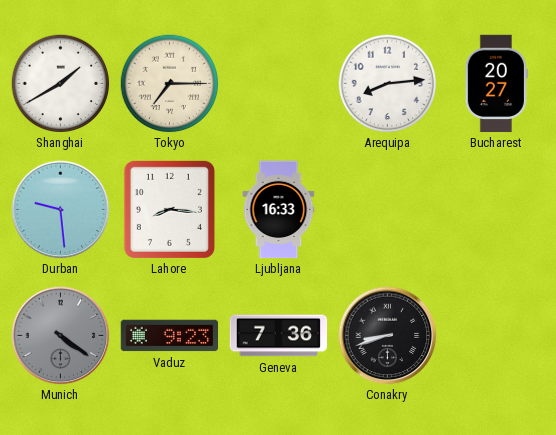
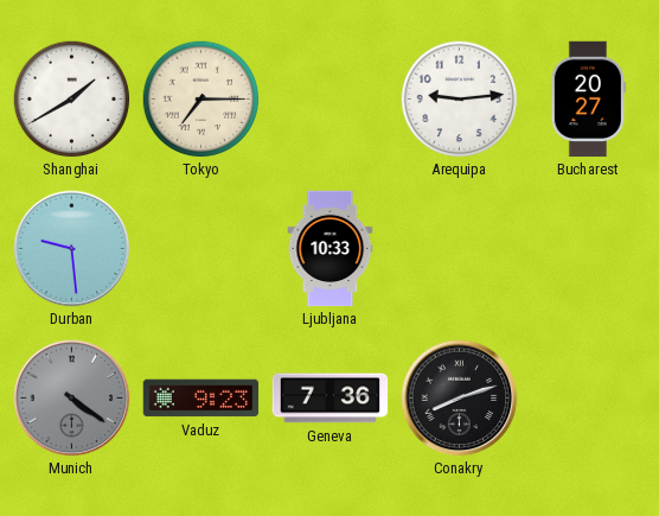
Arequipa: 8:14 -> 9:14 (460, 100)
Lahore: 8:16 -> none (169, 209)
Ljubljana: 16:33 -> 10:33 (331, 249)
Conakry: 8:42 -> 8:12 (460, 399)
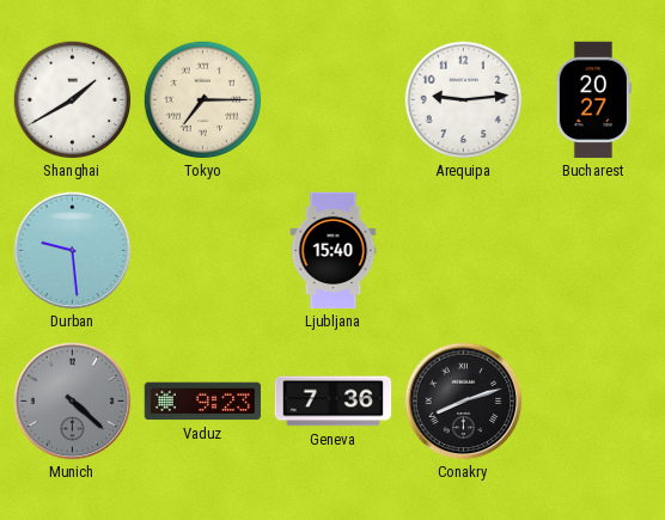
Ljubljana: 10:33 -> 15:40 (334, 251)
Munich: 4:21 -> 4:22 (73, 402)
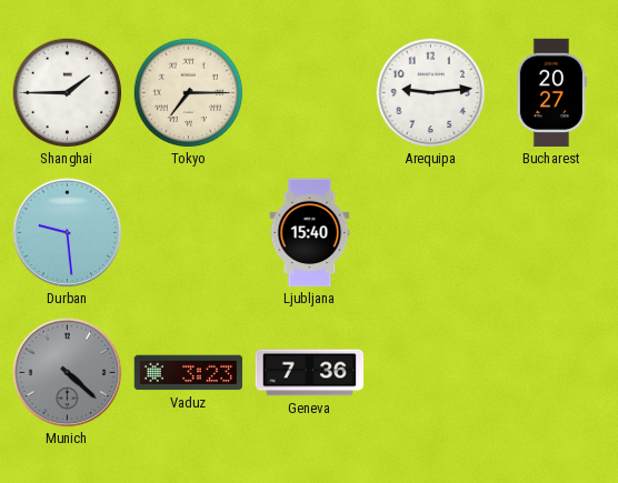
Shanghai: 1:40 -> 1:45 (68, 93)
Vaduz: 9:23 -> 3:23 (189, 373)
Conakry: 8:12 -> none (464, 402)
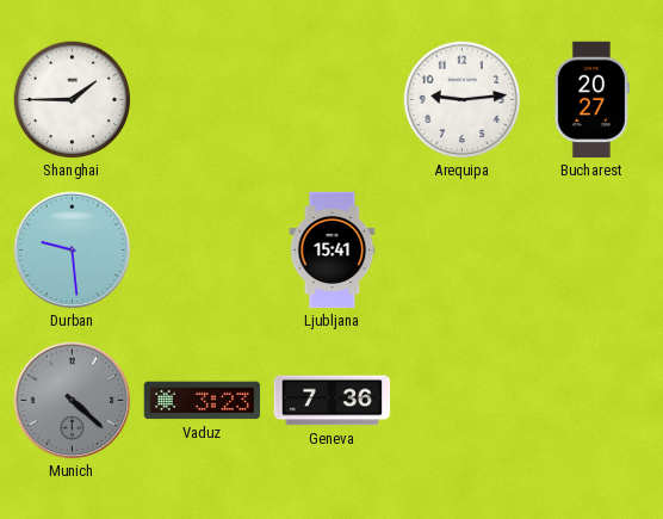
Tokyo: 7:15 -> none (189, 93)
Ljubljana: 15:40 -> 15:41 (333, 251)
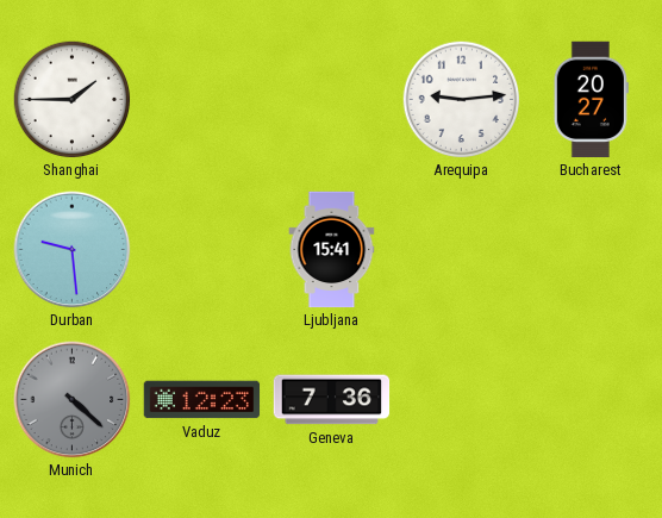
Vaduz: 3:23 -> 12:23 (202, 400)
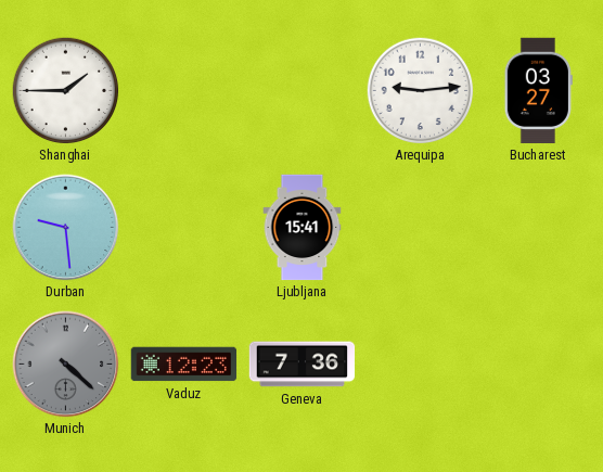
Bucharest: 20:27 -> 03:27 (538, 91)
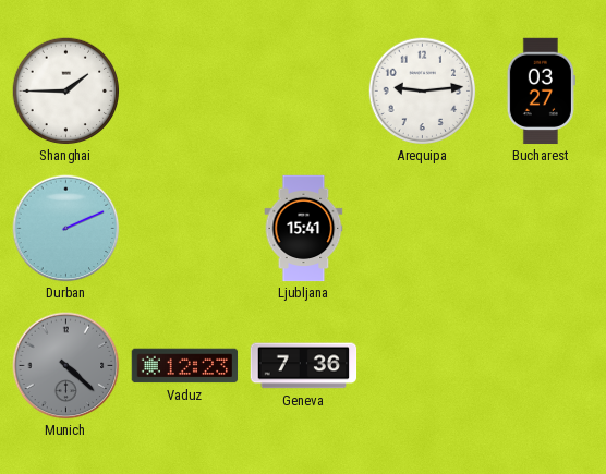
Durban: 9:29 -> 2:11 (66, 229)
